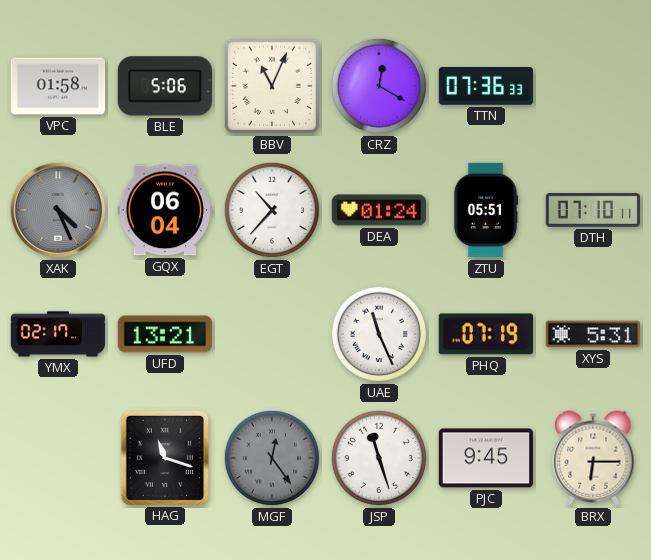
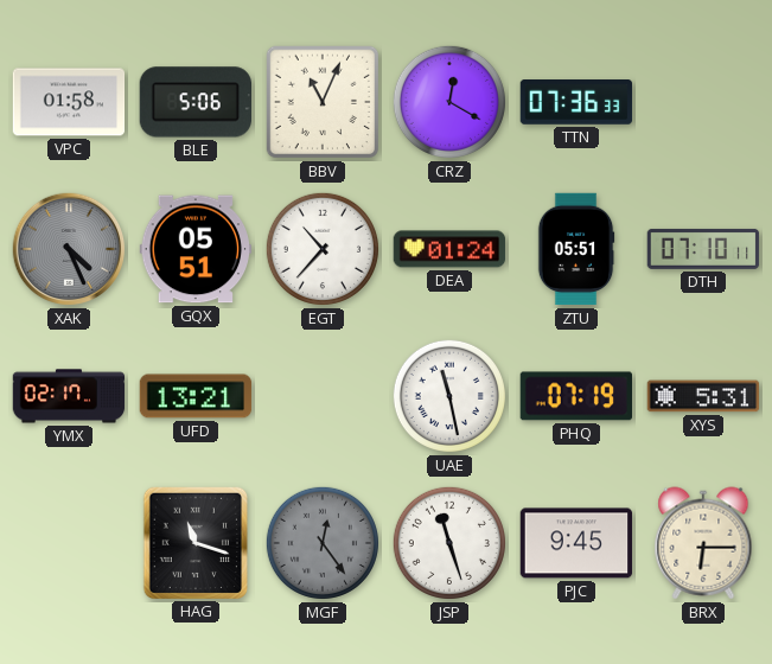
GQX: 06:04 -> 05:51 (196, 249)
UAE: 11:26 -> 11:28 (449, 396)
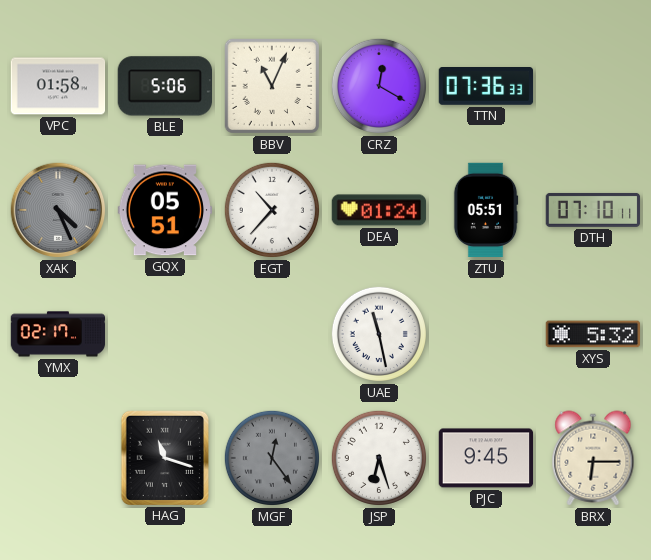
UFD: 13:21 -> none (196, 396)
PHQ: 07:19 -> none (575, 396)
XYS: 5:31 -> 5:32 (593, 334)
JSP: 11:27 -> 6:27 (379, 458)
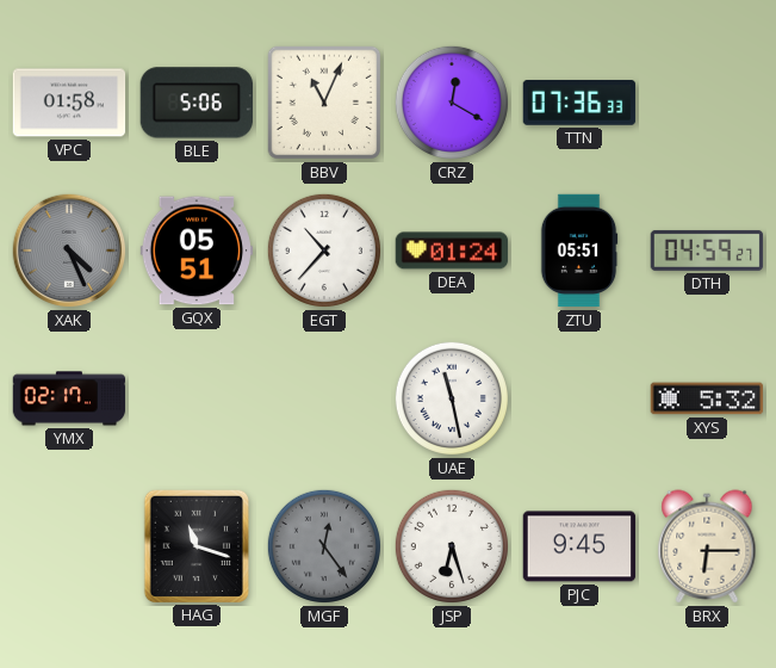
DTH: 07:10 -> 04:59 (707, 250)
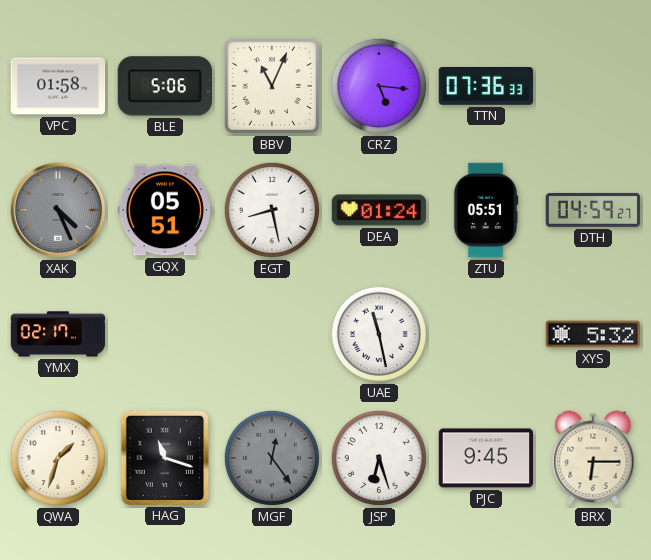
CRZ: 12:20 -> 5:16 (379, 86)
EGT: 10:37 -> 8:28 (272, 210)
QWA: none -> 1:33 (58, 458)
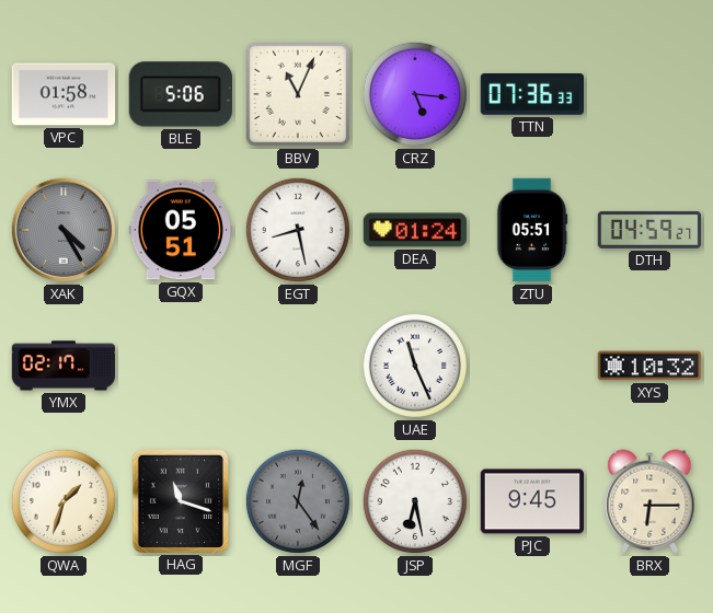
XAK: 4:26 -> 4:25 (64, 230)
UAE: 11:28 -> 11:26 (415, 366)
XYS: 5:32 -> 10:32 (649, 366)
JSP: 6:27 -> 6:28 (415, 501)
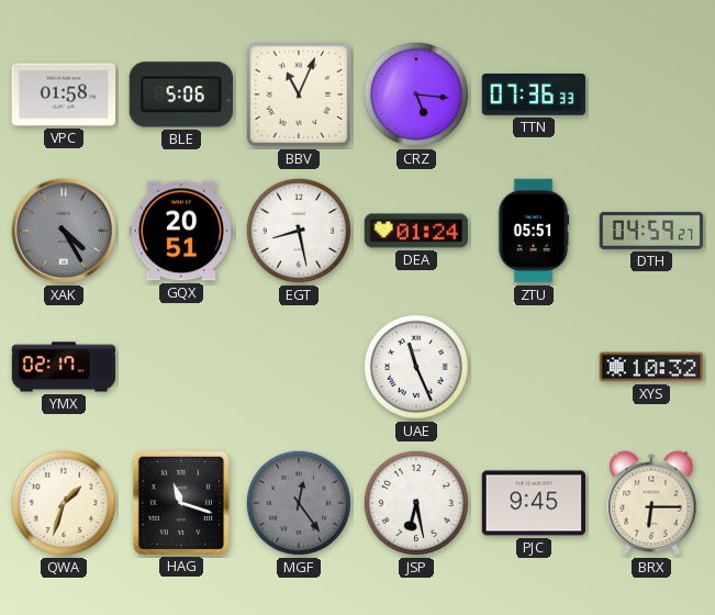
GQX: 05:51 -> 20:51 (181, 231)
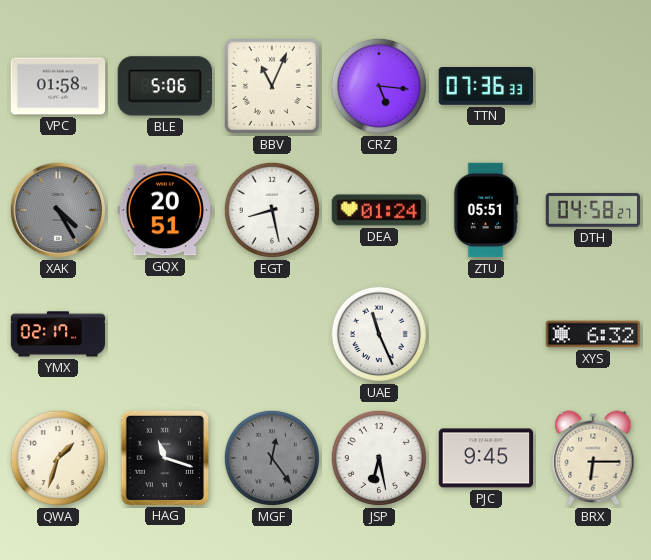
DTH: 04:59 -> 04:58 (593, 210)
XYS: 10:32 -> 6:32 (593, 334)
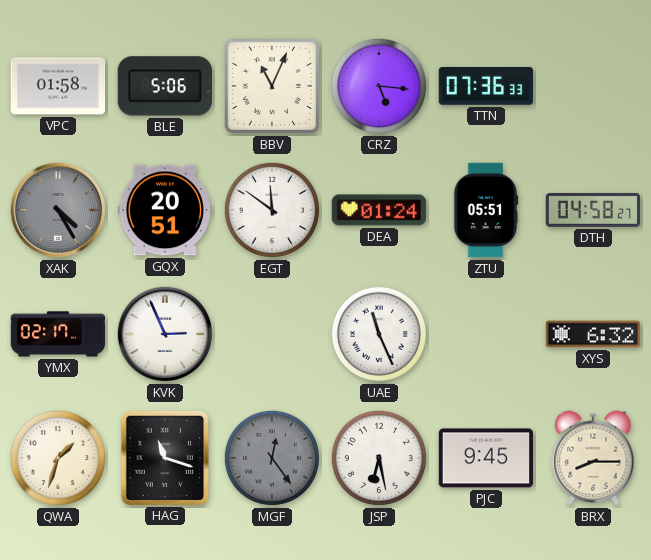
EGT: 8:28 -> 11:51 (272, 210)
KVK: none -> 2:56 (165, 334)
BRX: 6:15 -> 8:15 (593, 458)
